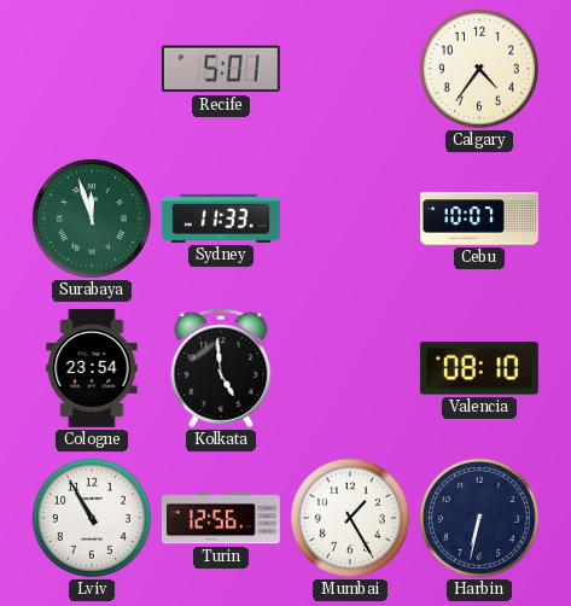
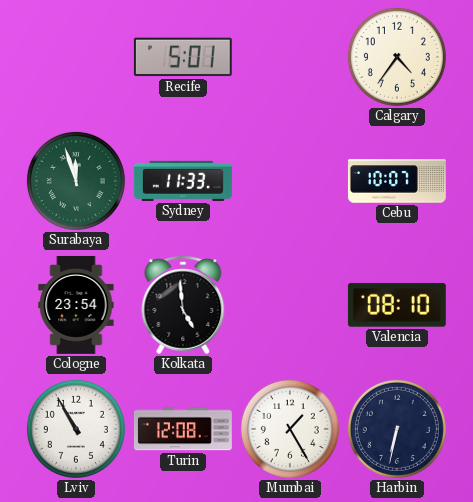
Turin: 12:56 -> 12:08 (183, 429)
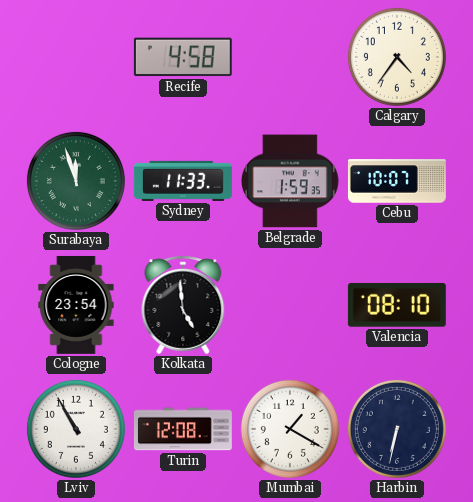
Recife: 5:01 -> 4:58 (183, 57)
Belgrade: none -> 1:59 (291, 181)
Mumbai: 1:25 -> 1:20 (290, 429)
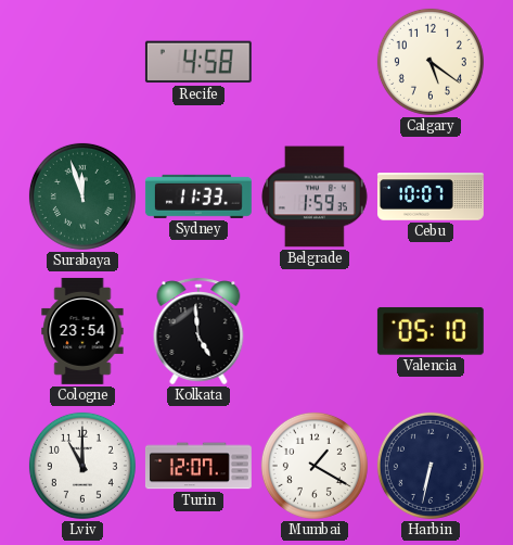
Calgary: 4:36 -> 5:21 (431, 62)
Valencia: 08:10 -> 05:10 (431, 331)
Lviv: 10:55 -> 11:00 (82, 466)
Turin: 12:08 -> 12:07 (198, 466)
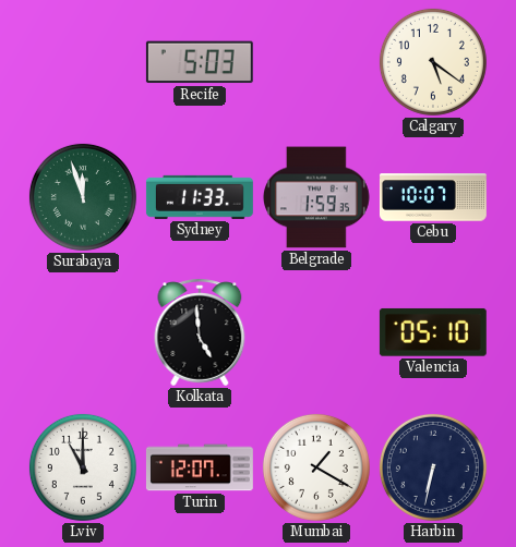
Recife: 4:58 -> 5:03 (200, 62)
Cologne: 23:54 -> none (82, 331)
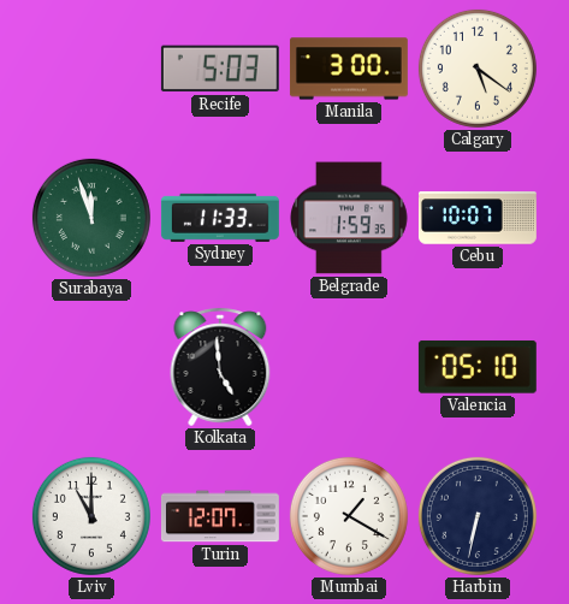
Manila: none -> 3:00 (349, 69)
